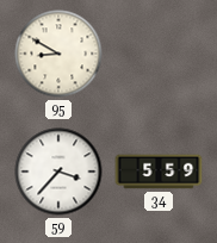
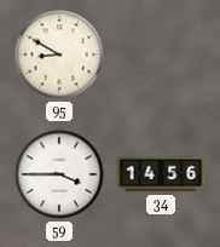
59: 3:37 -> 3:45 (59, 174)
34: 5:59 -> 14:56 (161, 174)
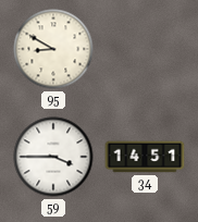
34: 14:56 -> 14:51 (145, 157)
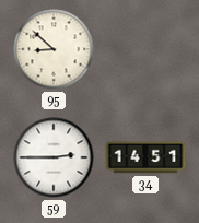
95: 8:50 -> 8:52 (54, 49)
59: 3:45 -> 2:45 (54, 157)
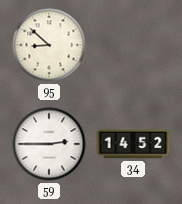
34: 14:51 -> 14:52 (133, 144)
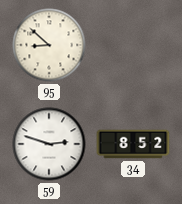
59: 2:45 -> 2:48 (49, 144)
34: 14:52 -> 8:52 (133, 144)
